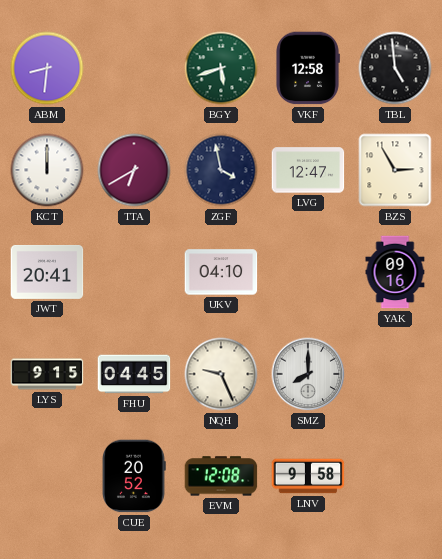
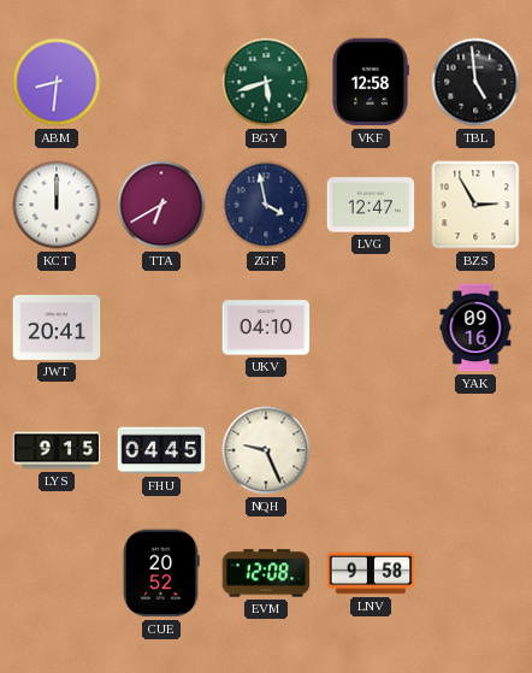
SMZ: 8:00 -> none (308, 374)
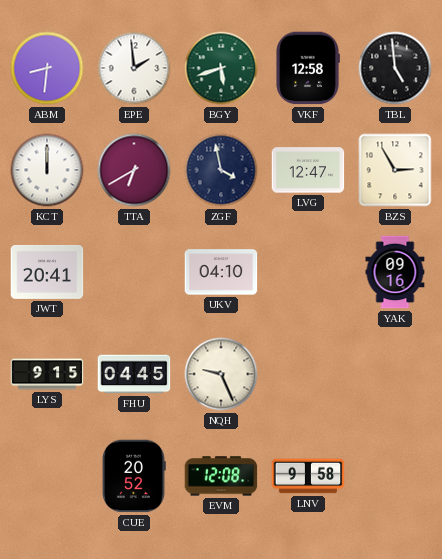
EPE: none -> 1:59 (134, 68)
